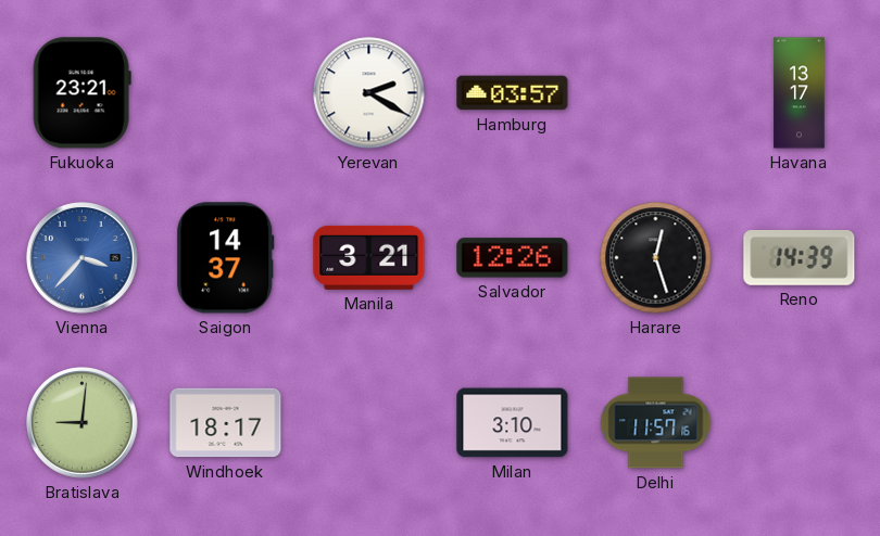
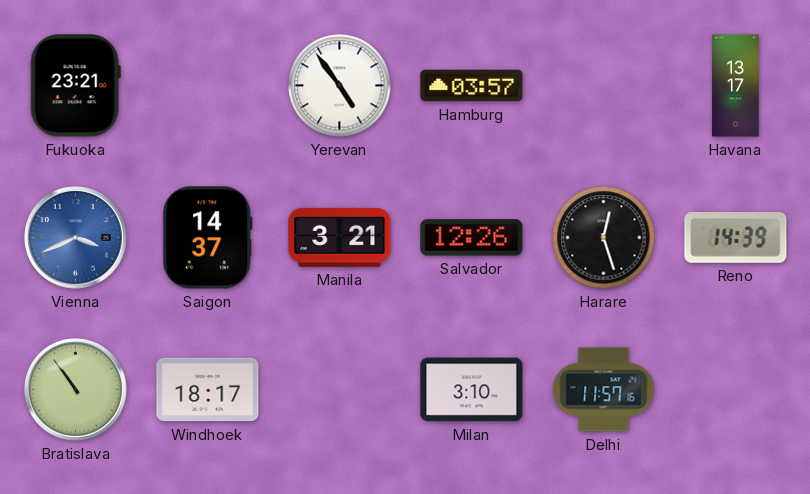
Yerevan: 2:20 -> 4:54 (340, 86)
Vienna: 3:37 -> 3:41 (76, 238)
Bratislava: 9:01 -> 10:54 (76, 390)
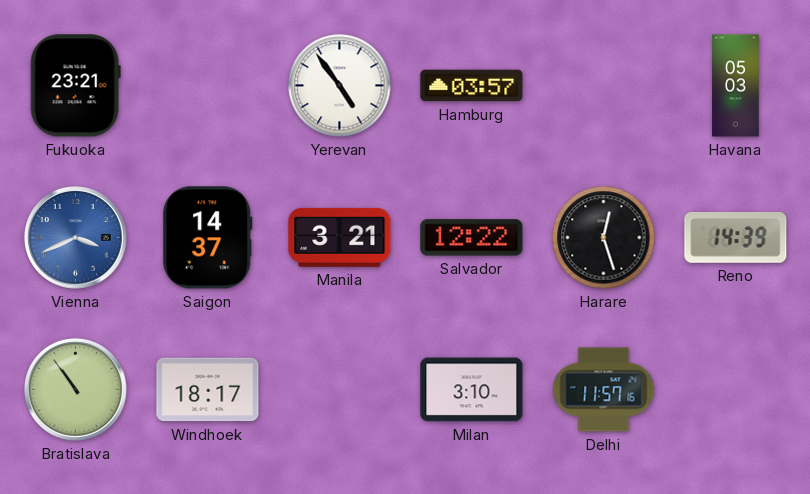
Havana: 13:17 -> 05:03 (736, 86)
Salvador: 12:26 -> 12:22 (472, 238)
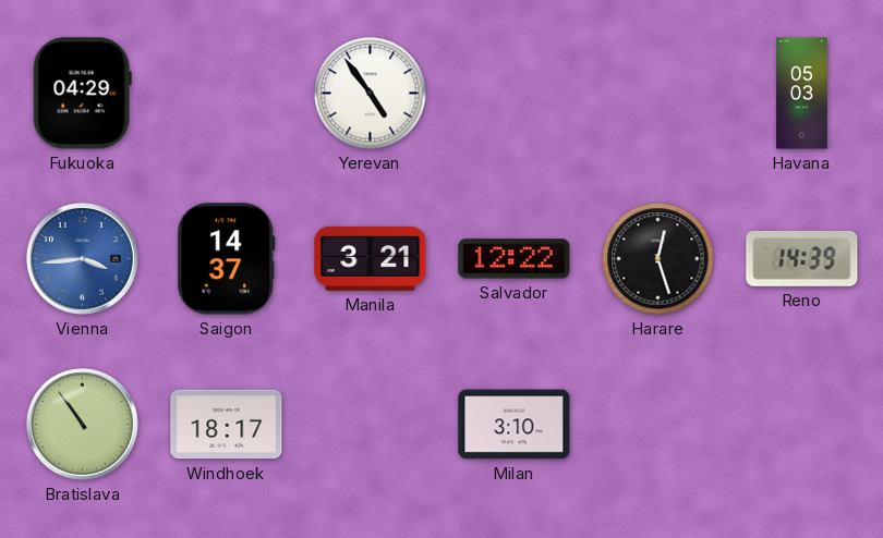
Fukuoka: 23:21 -> 04:29 (82, 94)
Hamburg: 03:57 -> none (472, 86)
Vienna: 3:41 -> 3:44 (83, 259)
Delhi: 11:57 -> none (604, 390)
